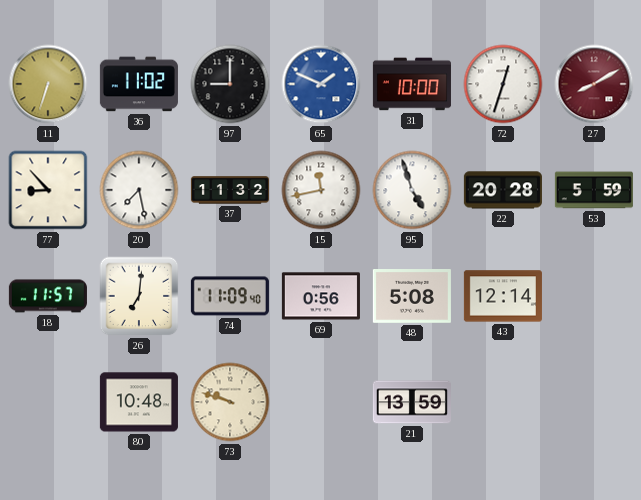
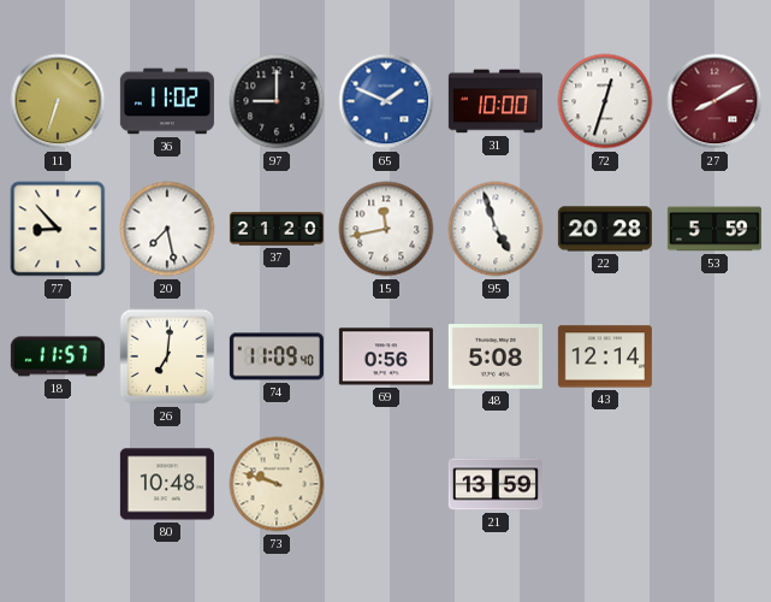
37: 11:32 -> 21:20 (277, 229)
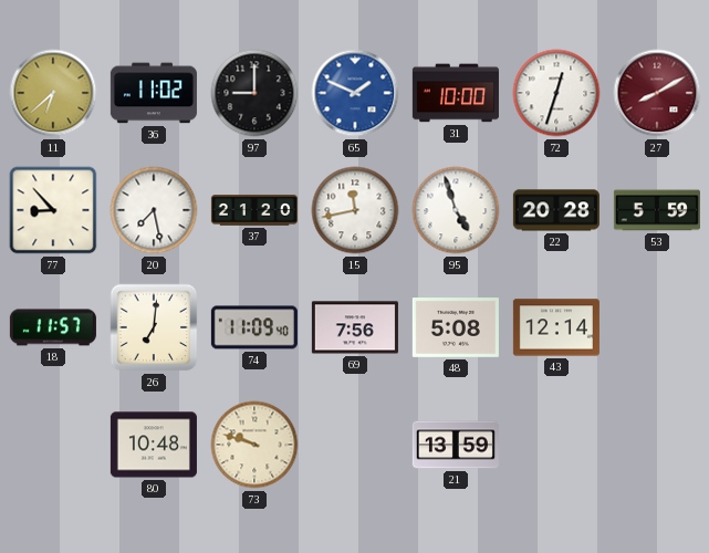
11: 6:33 -> 6:38 (53, 93)
69: 0:56 -> 7:56 (355, 327)
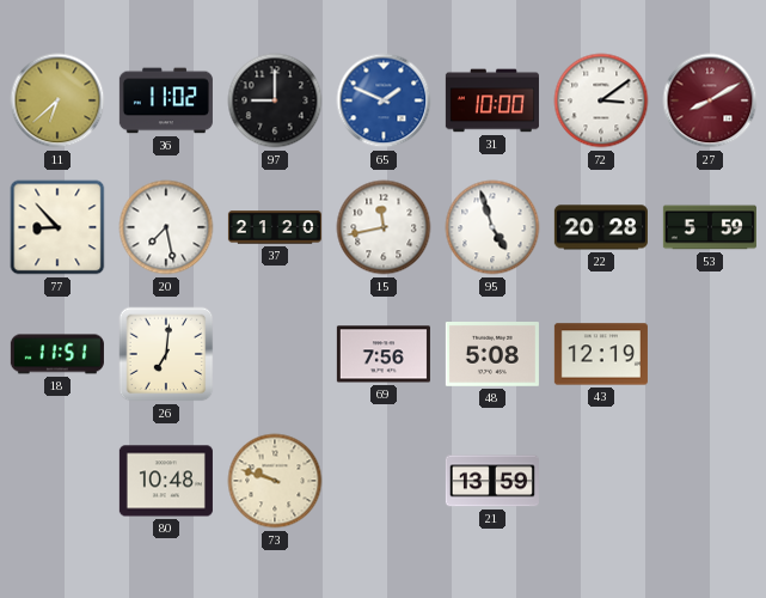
72: 12:33 -> 3:09 (601, 100)
18: 11:57 -> 11:51 (57, 354)
74: 11:09 -> none (254, 327)
43: 12:14 -> 12:19 (601, 354)
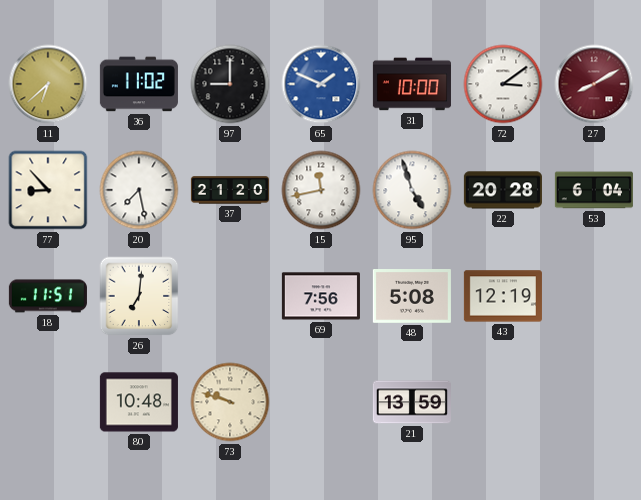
53: 5:59 -> 6:04 (594, 190)
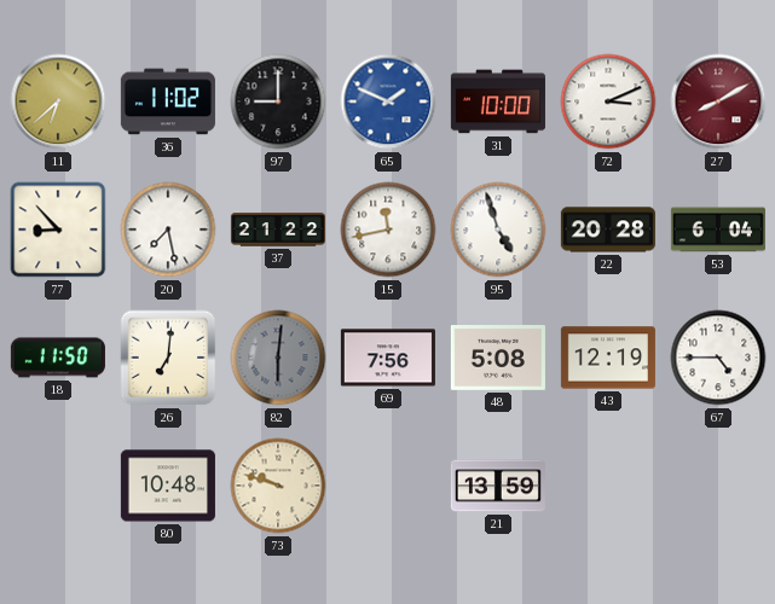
72: 3:09 -> 3:11 (608, 101)
37: 21:20 -> 21:22 (278, 230)
18: 11:51 -> 11:50 (58, 358)
82: none -> 6:01 (278, 358)
67: none -> 4:45 (718, 358)
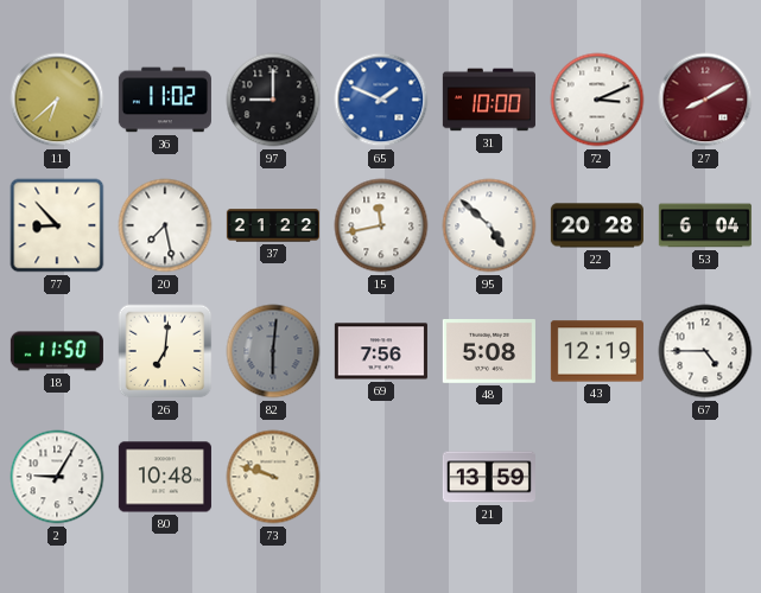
95: 4:57 -> 4:52 (489, 225)
2: none -> 9:05 (57, 477)
